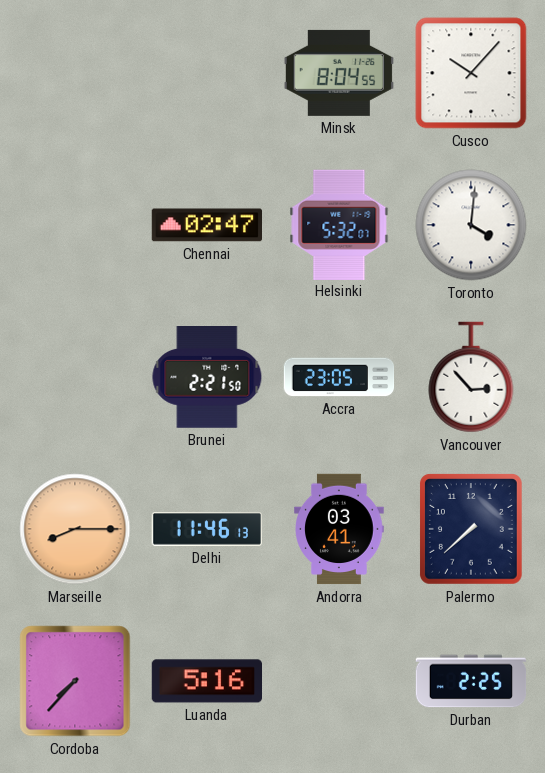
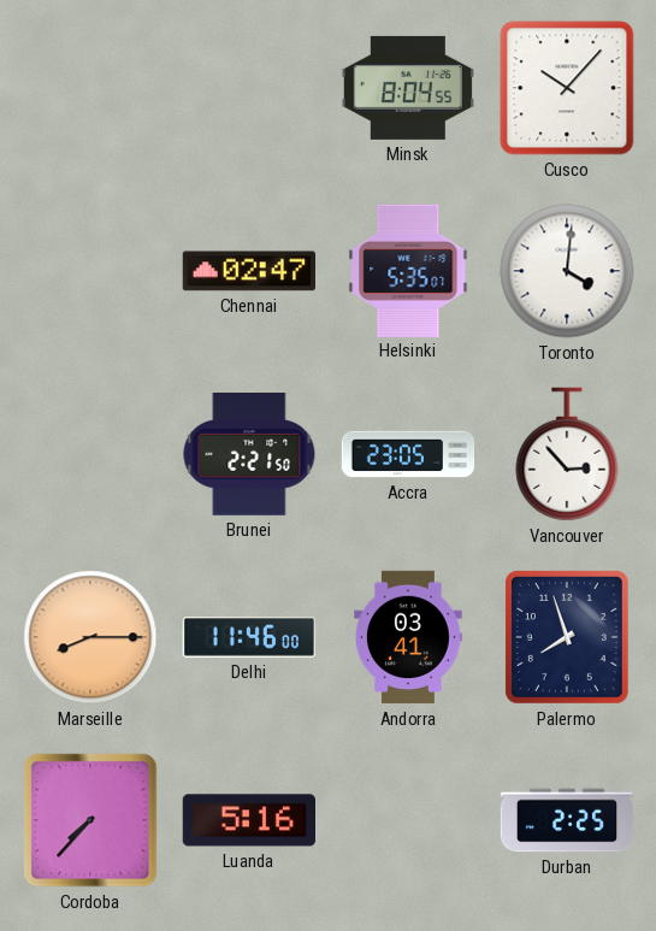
Helsinki: 5:32 -> 5:35 (408, 270)
Delhi: 11:46:13 -> 11:46:00 (249, 638)
Palermo: 7:38 -> 7:57 (567, 638)
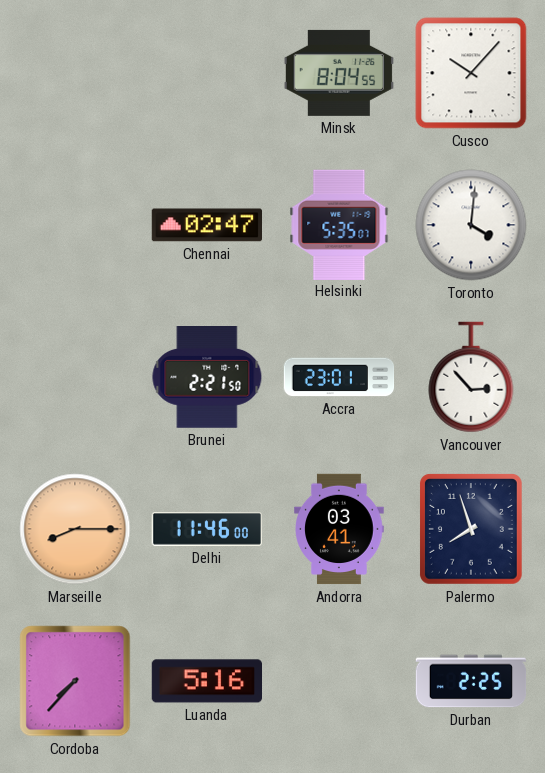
Accra: 23:05 -> 23:01 (339, 377)
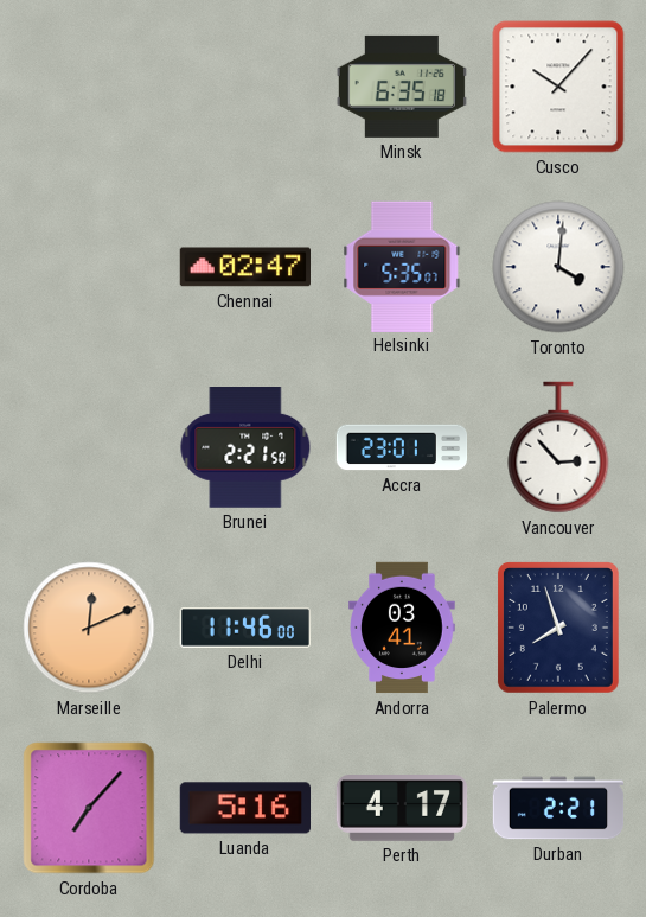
Minsk: 8:04 -> 6:35 (401, 87)
Marseille: 8:15 -> 12:11 (89, 628)
Cordoba: 7:37 -> 7:07 (89, 808)
Perth: none -> 4:17 (402, 808)
Durban: 2:25 -> 2:21 (558, 808)
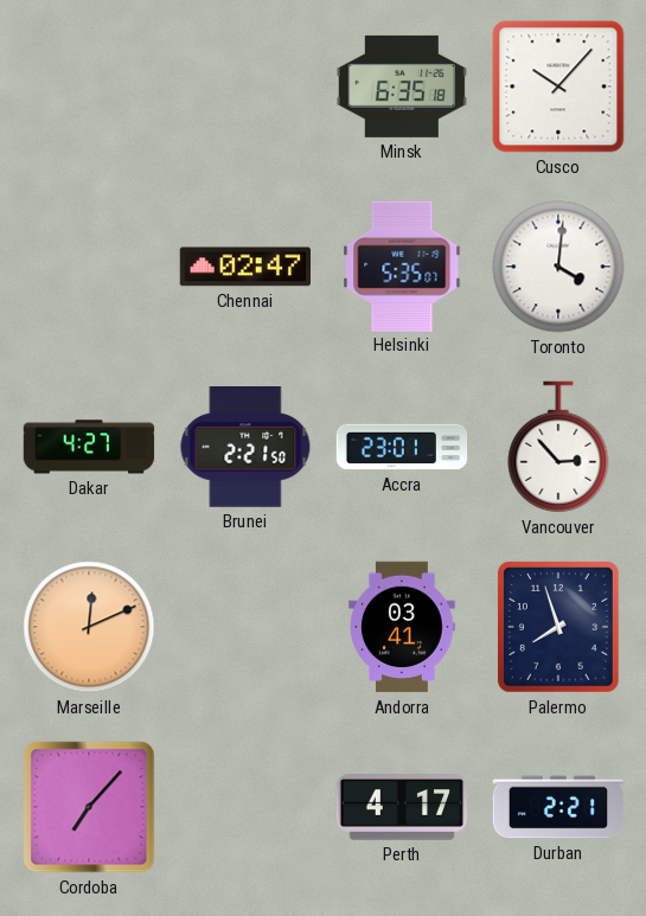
Dakar: none -> 4:27 (89, 447)
Delhi: 11:46 -> none (245, 629)
Luanda: 5:16 -> none (245, 808)
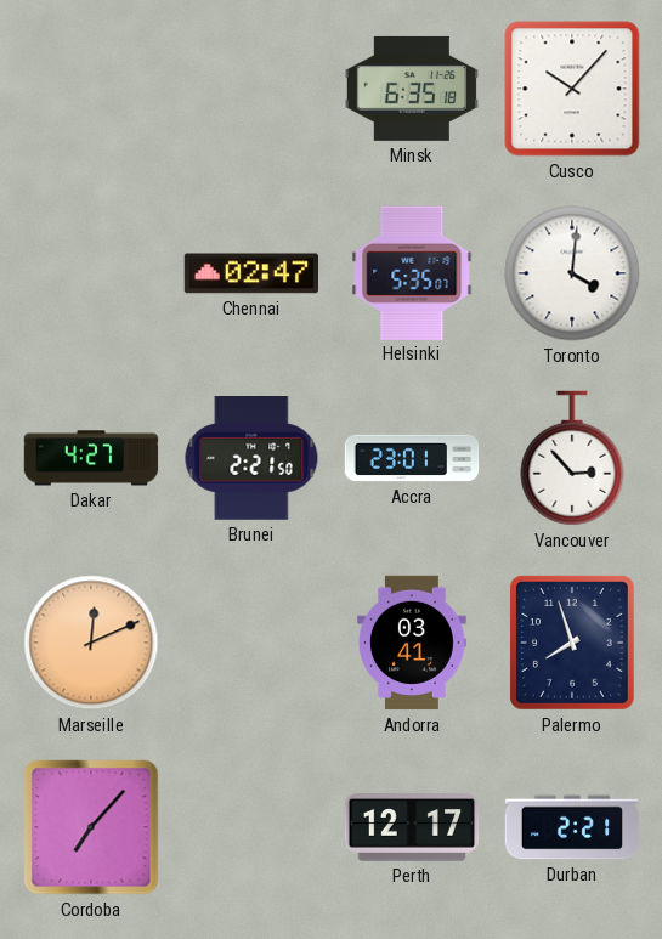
Perth: 4:17 -> 12:17 (412, 827)
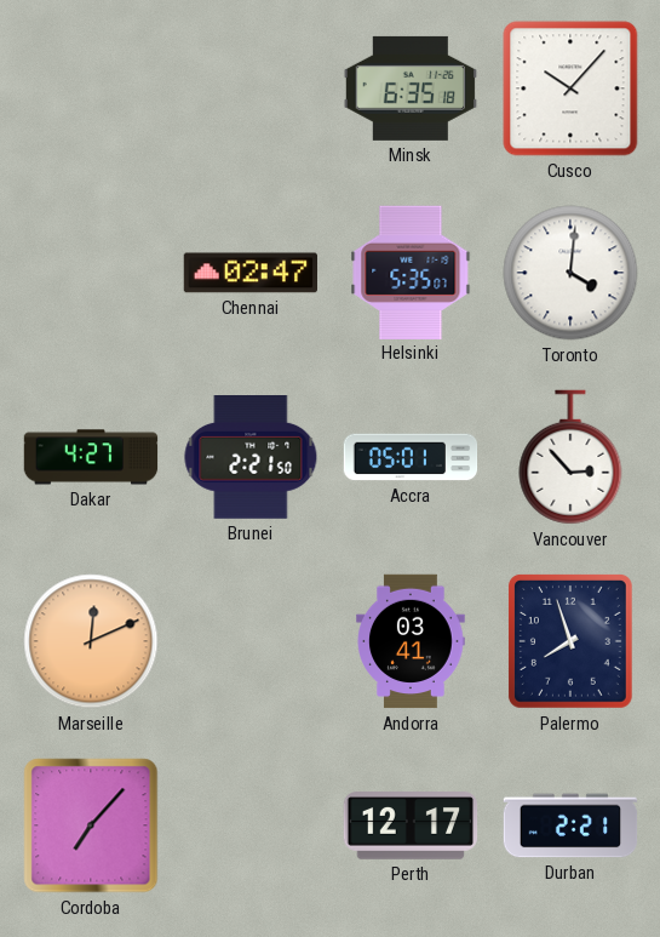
Accra: 23:01 -> 05:01 (411, 457)
